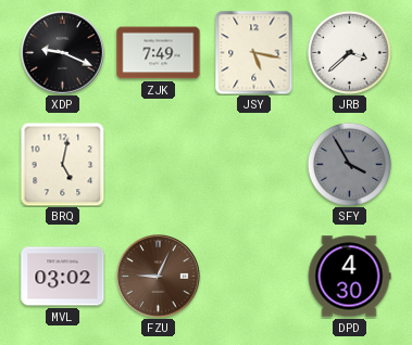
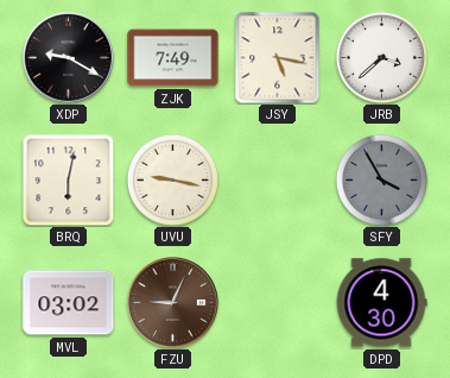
XDP: 9:19 -> 9:20 (69, 58)
BRQ: 5:02 -> 6:02 (68, 179)
UVU: none -> 9:17 (172, 179)
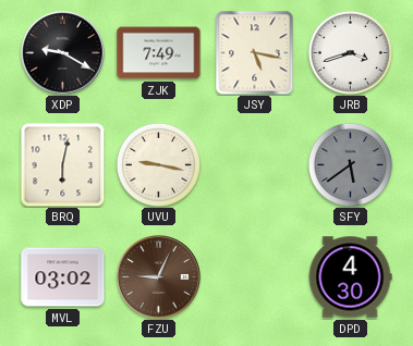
JRB: 3:38 -> 3:42 (350, 52)
SFY: 3:55 -> 5:39 (350, 164)
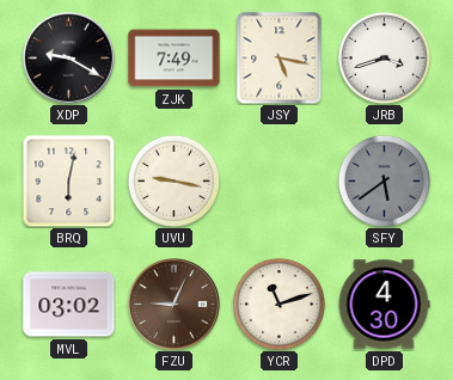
YCR: none -> 11:12 (278, 304)
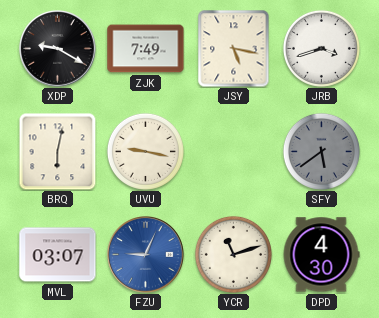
MVL: 03:02 -> 03:07 (58, 255)
FZU dial: brown -> blue (146, 255)
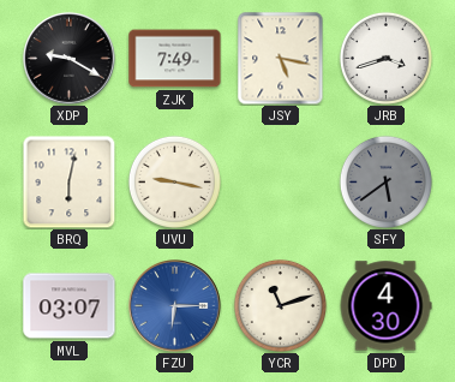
FZU: 9:04 -> 6:15 (175, 306)
